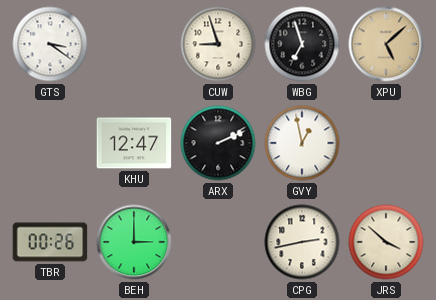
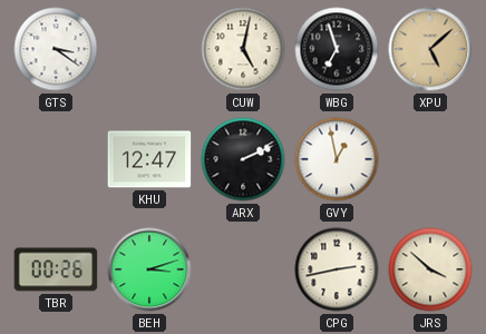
CUW: 8:57 -> 5:02 (243, 49)
BEH: 3:00 -> 3:12 (149, 269)
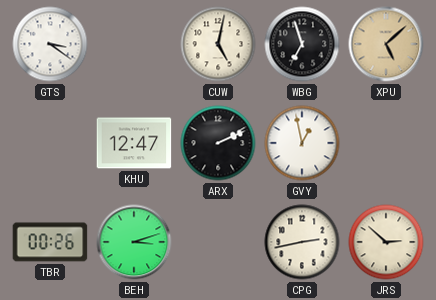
JRS: 3:52 -> 2:52 (386, 242)
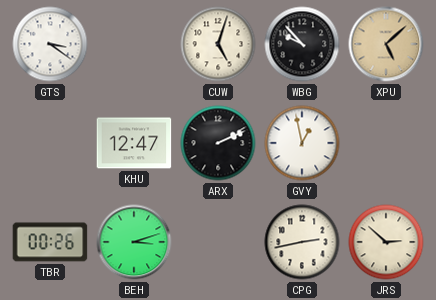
CUW: 5:02 -> 5:03 (218, 44)
WBG: 6:57 -> 9:53 (302, 44)
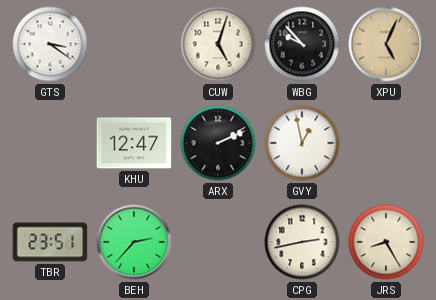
XPU: 5:08 -> 5:04 (386, 44)
TBR: 00:26 -> 23:51 (50, 242)
BEH: 3:12 -> 2:37 (134, 242)
JRS: 2:52 -> 8:25 (386, 242)
